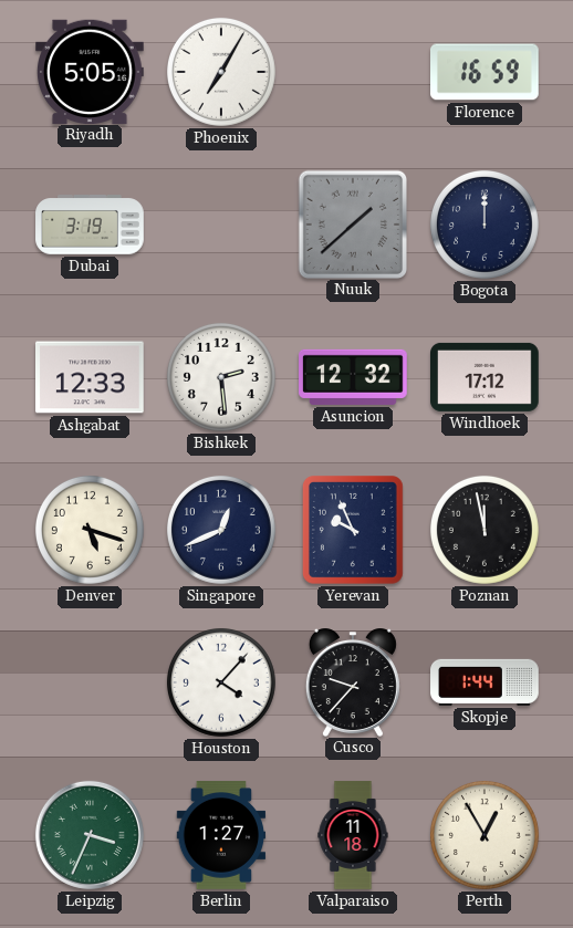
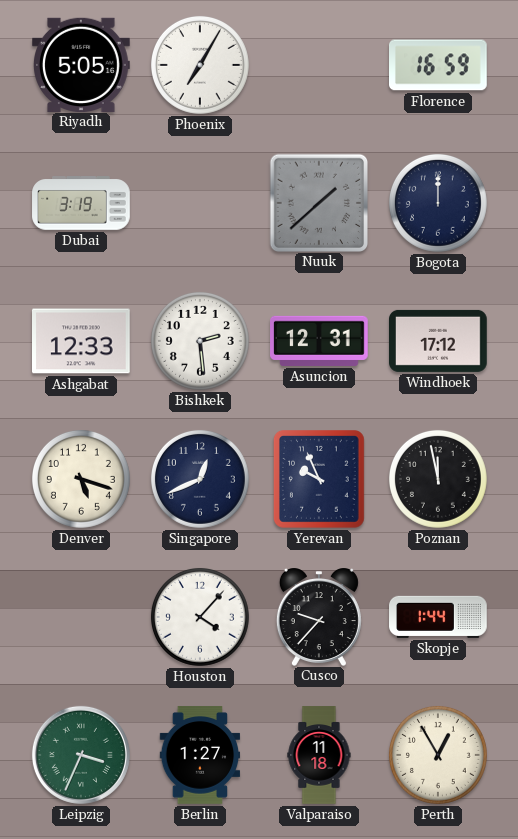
Asuncion: 12:32 -> 12:31 (319, 341)
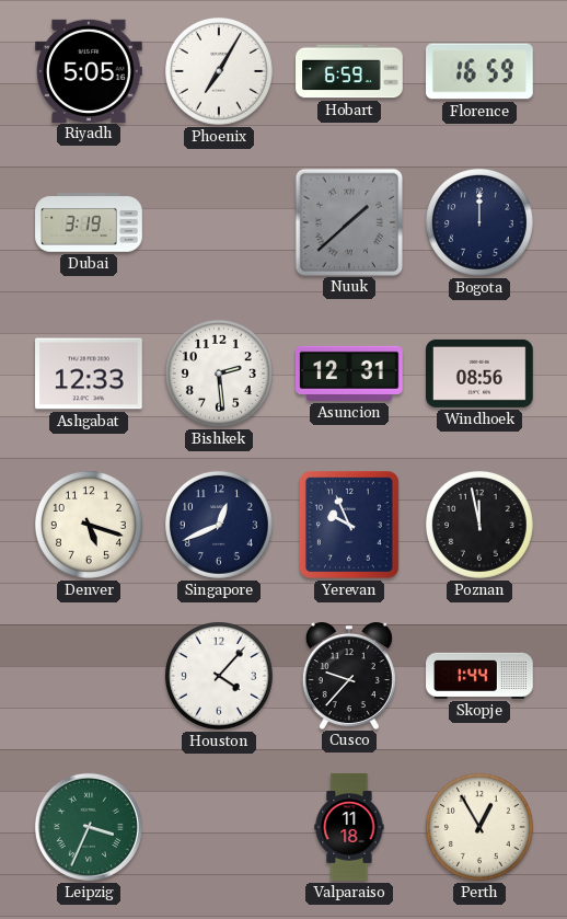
Hobart: none -> 6:59 (349, 71)
Windhoek: 17:12 -> 08:56 (481, 374)
Berlin: 1:27 -> none (200, 755)
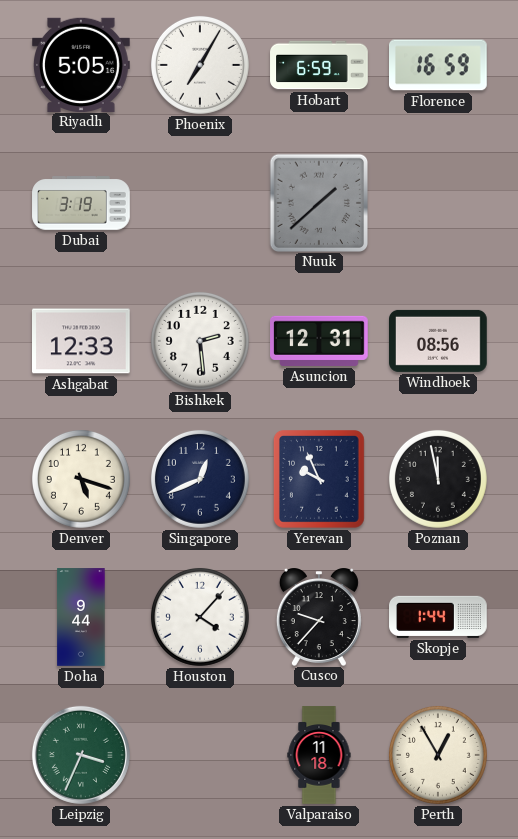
Bogota: 12:00 -> none (479, 222)
Doha: none -> 9:44 (81, 617)
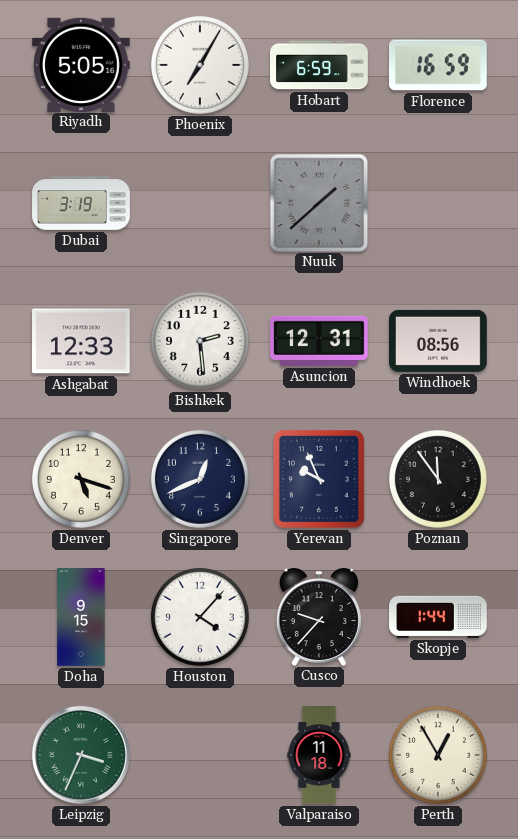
Poznan: 11:58 -> 11:54 (438, 479)
Doha: 9:44 -> 9:15 (81, 617)
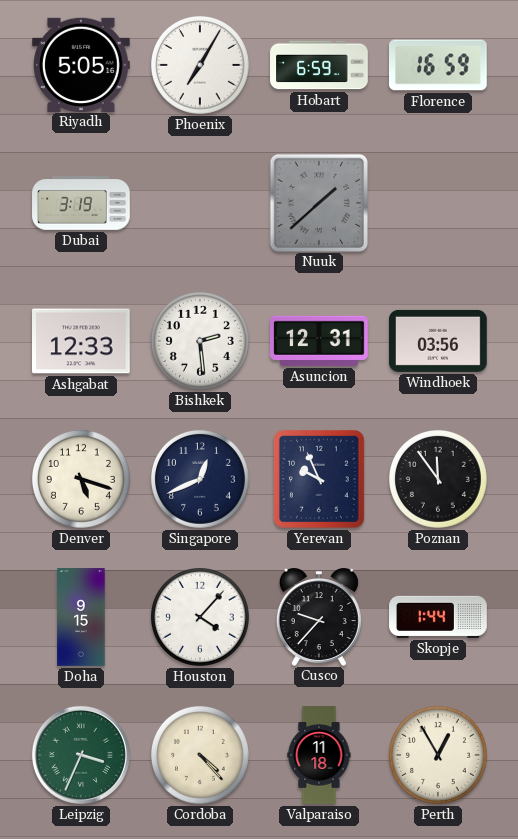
Windhoek: 08:56 -> 03:56 (439, 341)
Cordoba: none -> 4:23 (200, 755)
